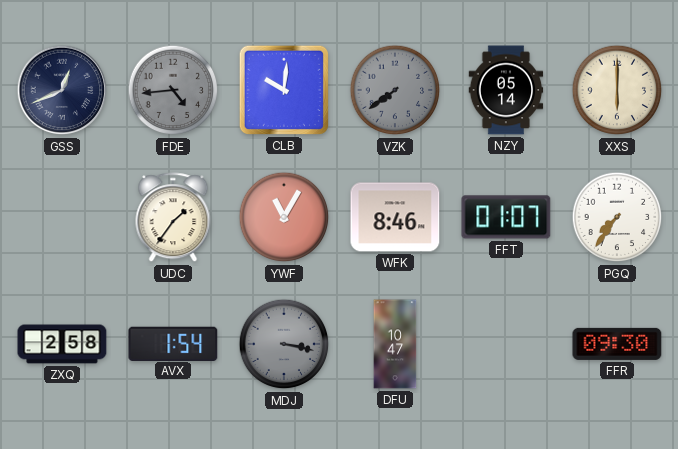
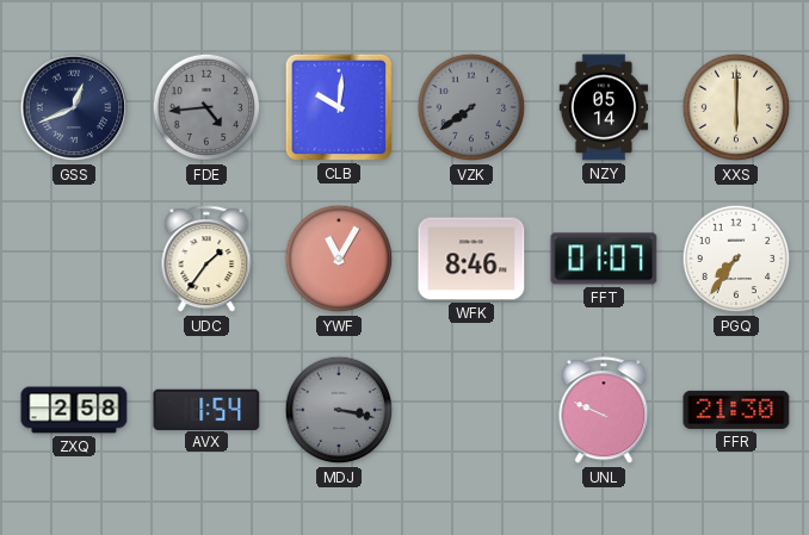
DFU: 10:47 -> none (395, 344)
UNL: none -> 9:49 (604, 411)
FFR: 09:30 -> 21:30 (736, 410)
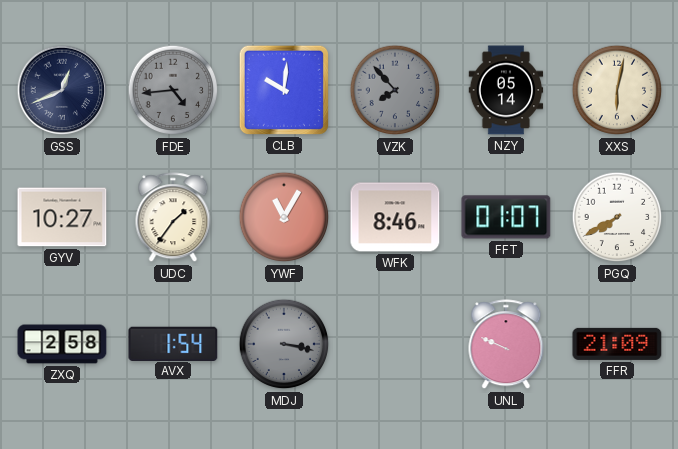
VZK: 7:39 -> 7:53 (395, 90)
XXS: 6:00 -> 6:02 (617, 90)
GYV: none -> 10:27 (62, 217)
PGQ: 7:36 -> 7:40 (617, 217)
FFR: 21:30 -> 21:09 (617, 344)
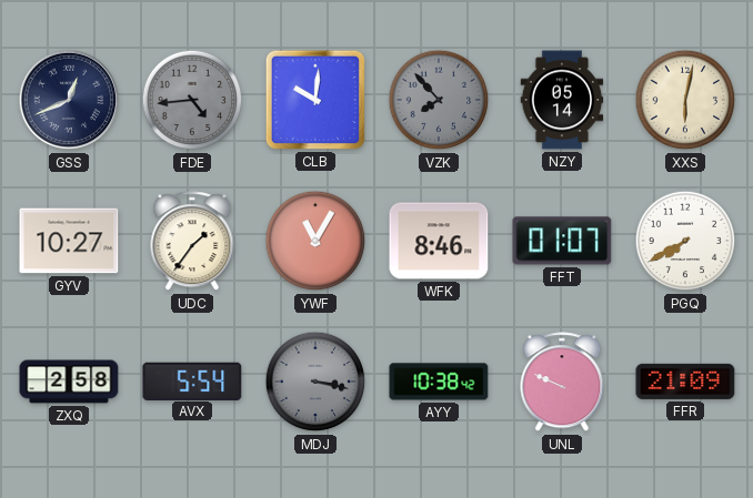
AVX: 1:54 -> 5:54 (192, 380)
AYY: none -> 10:38 (439, 382)
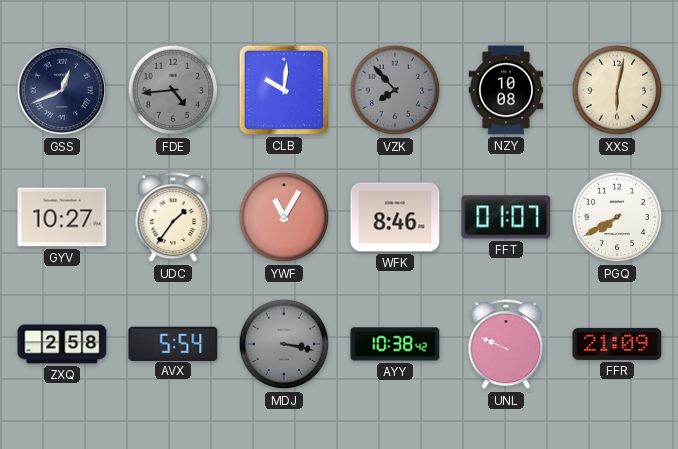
NZY: 05:14 -> 10:08 (506, 90)
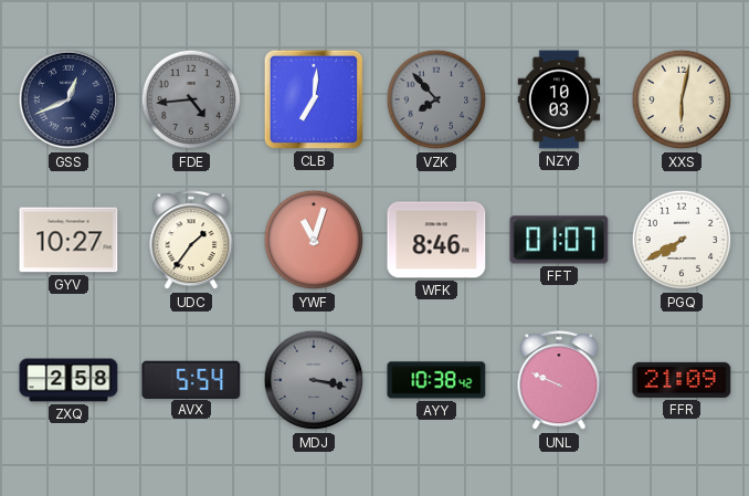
CLB: 10:01 -> 7:01 (314, 99)
NZY: 10:08 -> 10:03 (559, 99)
YWF: 11:05 -> 11:03 (314, 240)
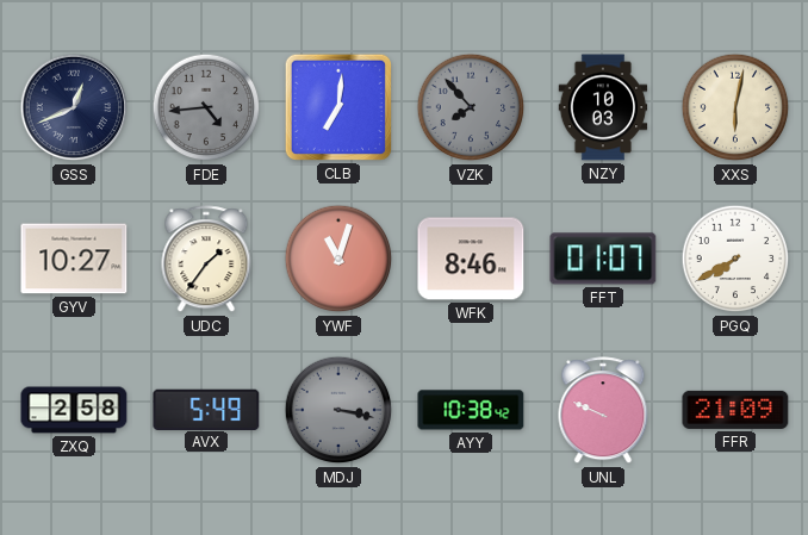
AVX: 5:54 -> 5:49 (206, 409)
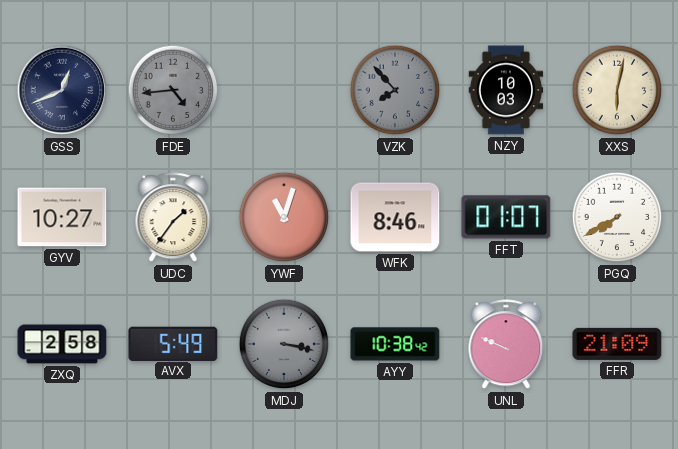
CLB: 7:01 -> none (338, 107)
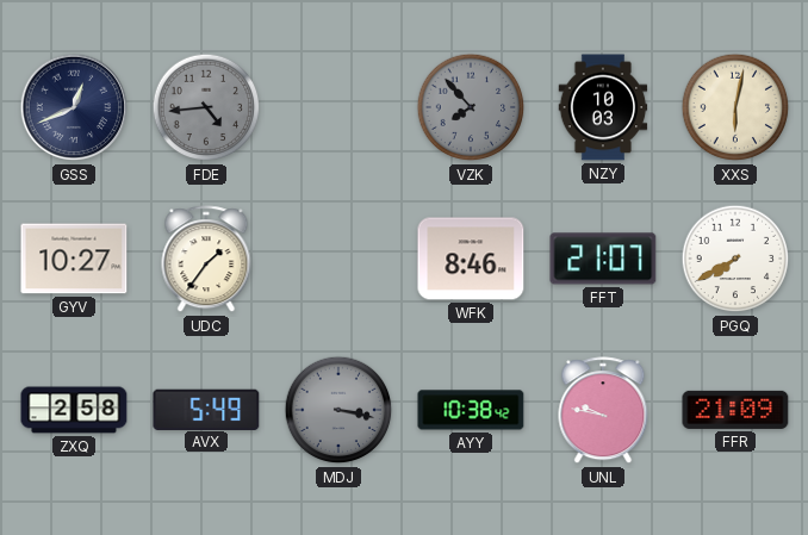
YWF: 11:03 -> none (284, 217)
FFT: 01:07 -> 21:07 (603, 259)
UNL: 9:49 -> 9:47 (603, 411)
